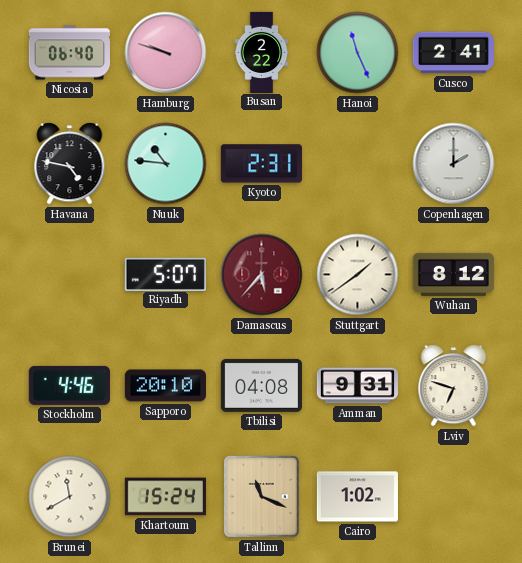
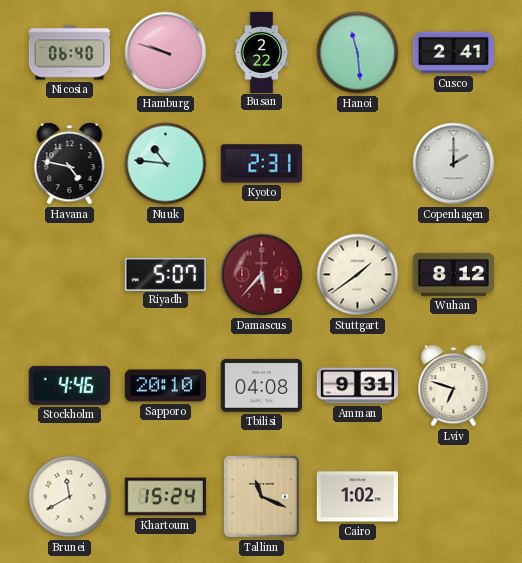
Hanoi: 11:26 -> 11:29 (358, 53)
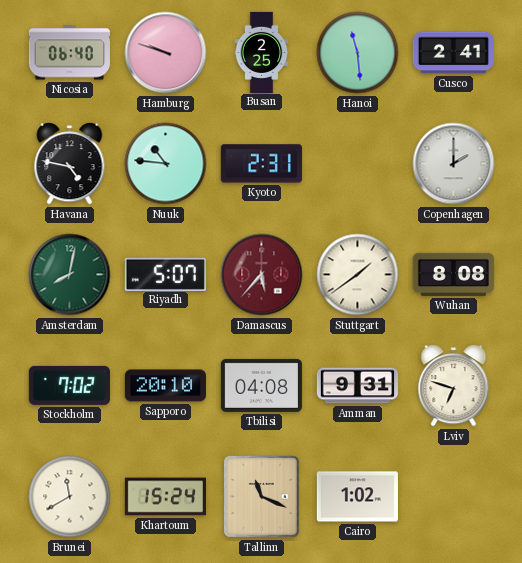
Busan: 2:22 -> 2:25 (262, 52)
Amsterdam: none -> 8:02 (70, 275)
Wuhan: 8:12 -> 8:08 (453, 274)
Stockholm: 4:46 -> 7:02 (69, 385)
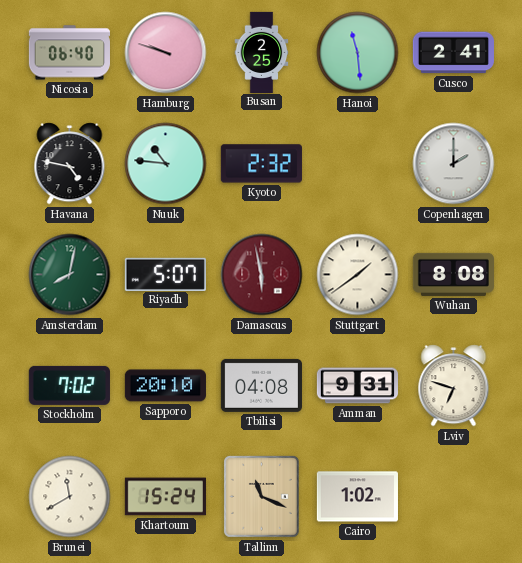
Kyoto: 2:31 -> 2:32 (261, 164)
Damascus: 5:37 -> 5:58 (262, 275)
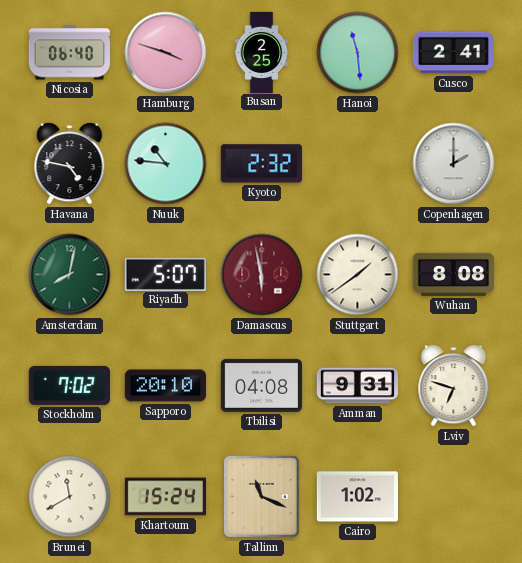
Hamburg: 9:48 -> 3:48 (166, 53)
